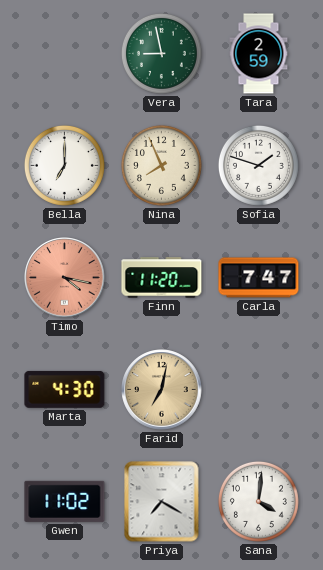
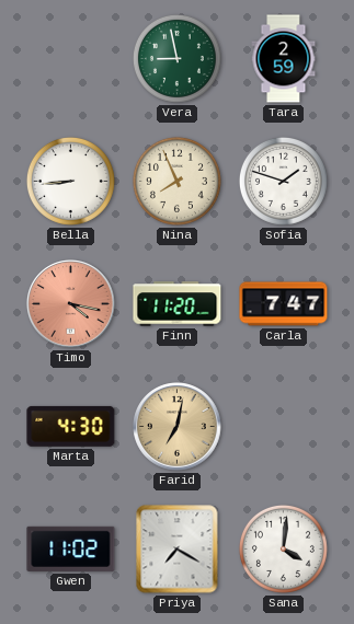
Bella: 7:00 -> 8:44 (70, 181)
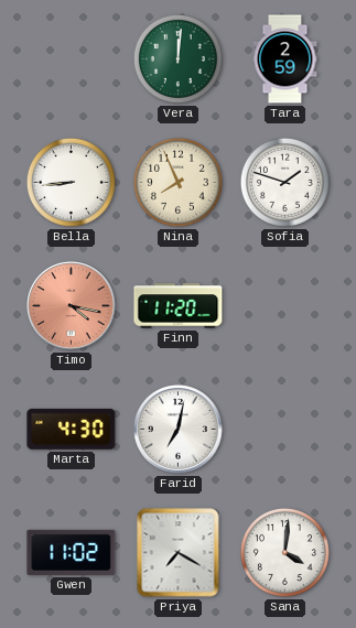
Vera: 8:58 -> 12:01 (177, 58)
Carla: 7:47 -> none (284, 304)
Farid dial: champagne -> white (179, 430)
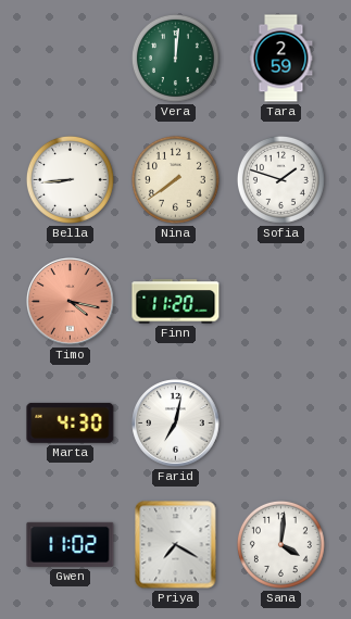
Nina: 7:56 -> 7:39 (175, 179)
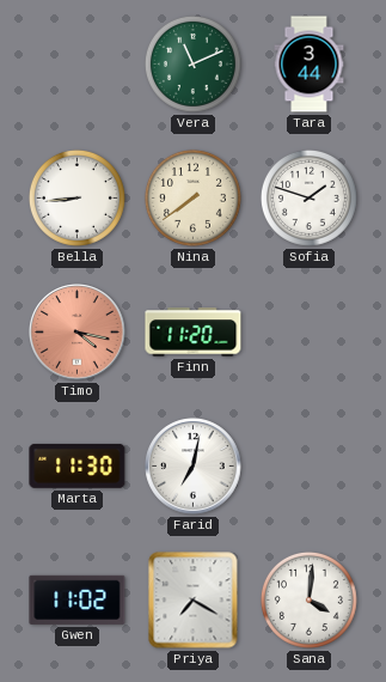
Vera: 12:01 -> 11:11 (192, 63)
Tara: 2:59 -> 3:44 (310, 65)
Marta: 4:30 -> 11:30 (78, 465)
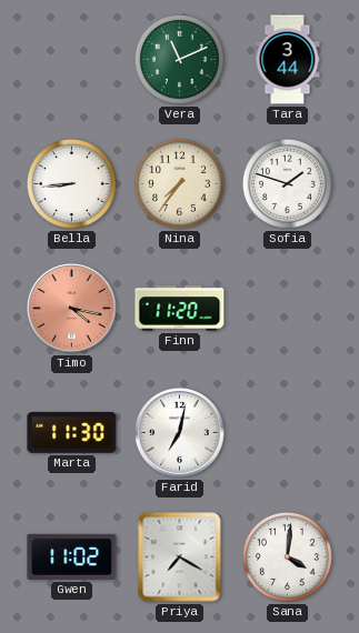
Nina: 7:39 -> 7:36 (179, 183)
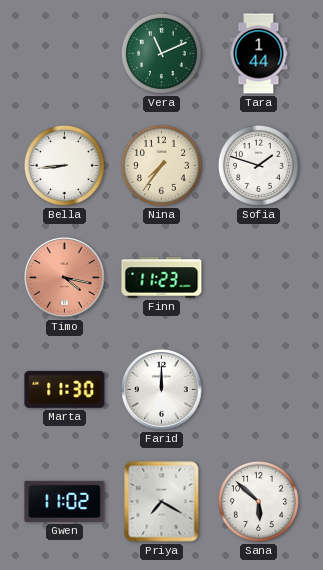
Tara: 3:44 -> 1:44 (259, 54)
Finn: 11:20 -> 11:23 (162, 278)
Farid: 7:02 -> 12:00 (162, 390)
Sana: 4:01 -> 5:52 (258, 501)
